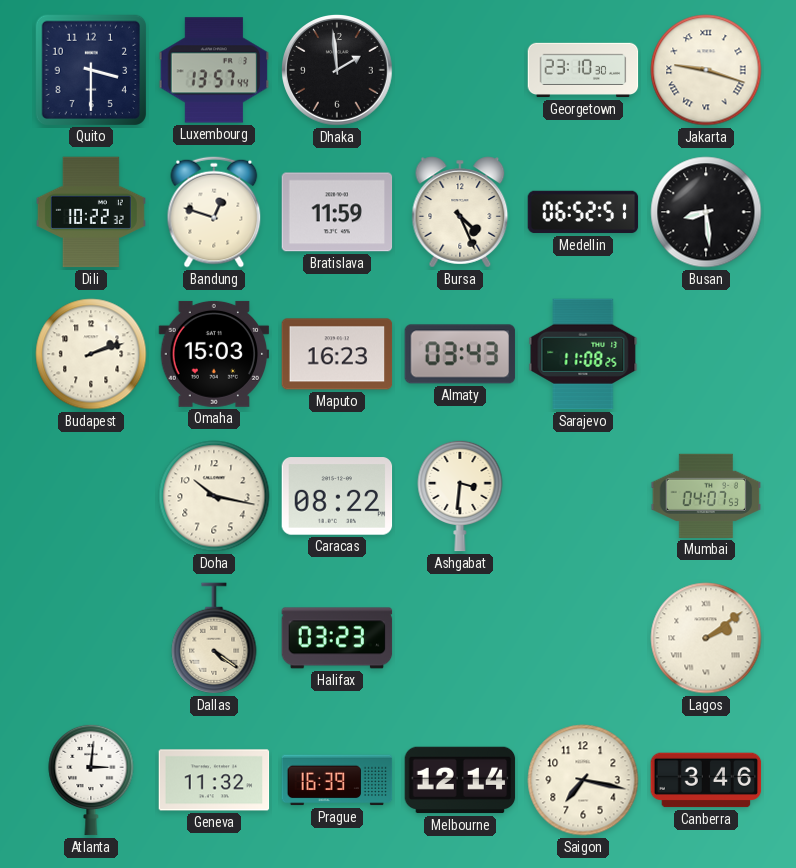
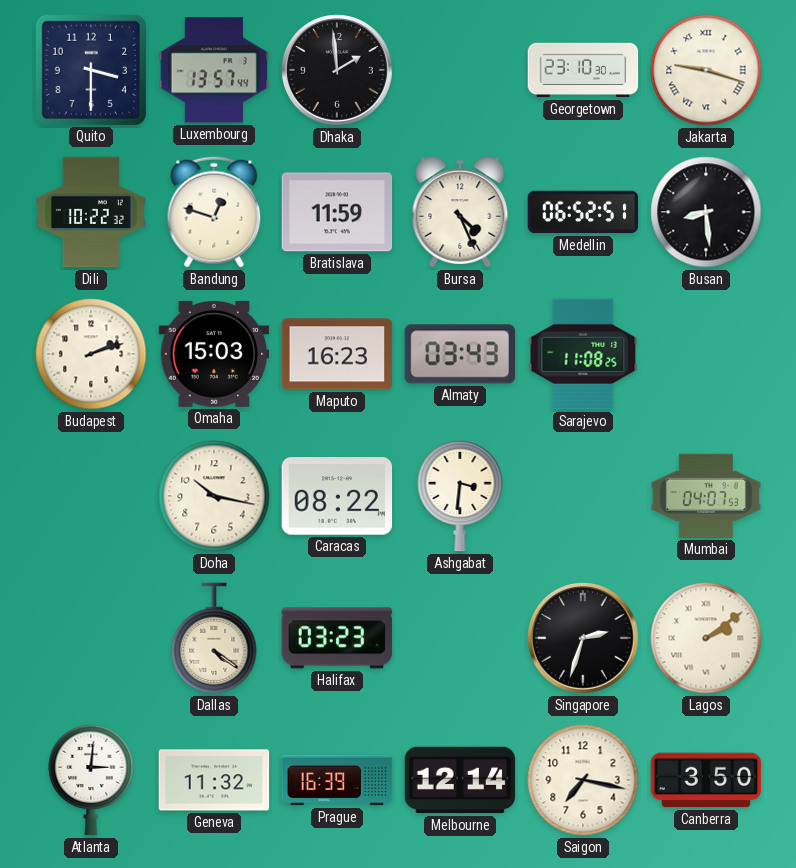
Singapore: none -> 2:33 (584, 639)
Canberra: 3:46 -> 3:50 (706, 780)
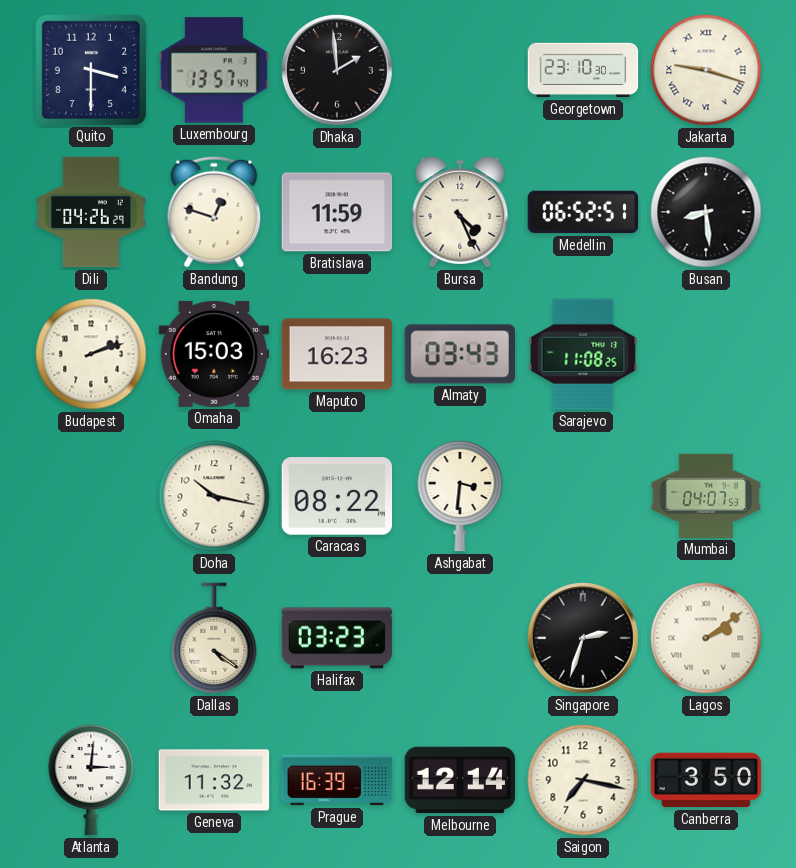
Dili: 10:22 -> 04:26 (91, 212)
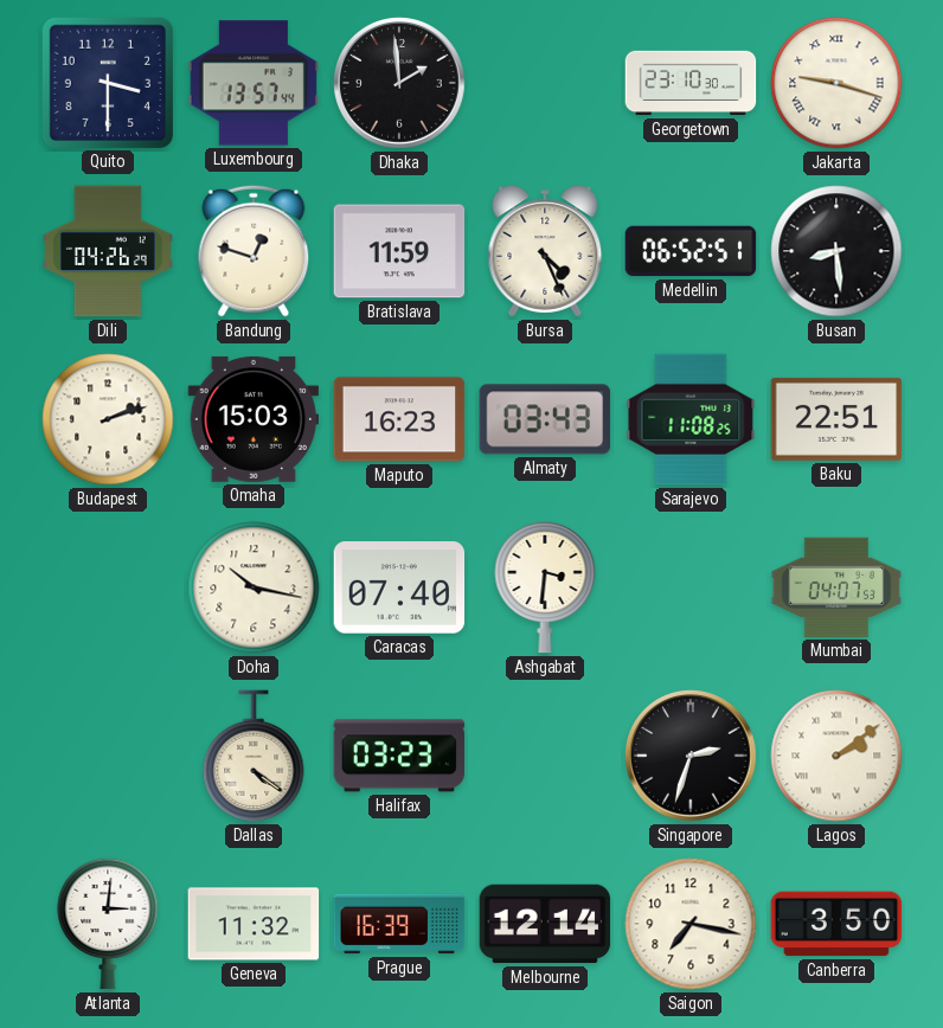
Baku: none -> 22:51 (836, 419)
Caracas: 08:22 -> 07:40 (399, 587)
